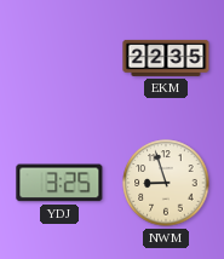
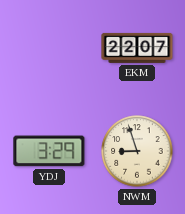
EKM: 22:35 -> 22:07 (137, 48)
YDJ: 3:25 -> 3:29 (49, 151)
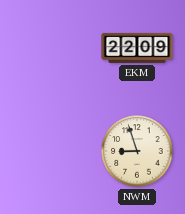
EKM: 22:07 -> 22:09 (137, 48)
YDJ: 3:29 -> none (49, 151)
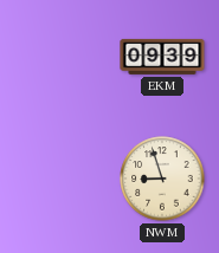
EKM: 22:09 -> 09:39 (162, 57)
